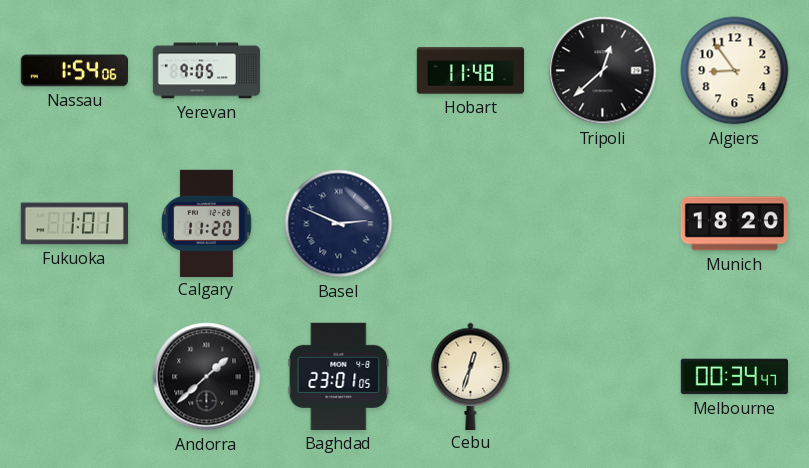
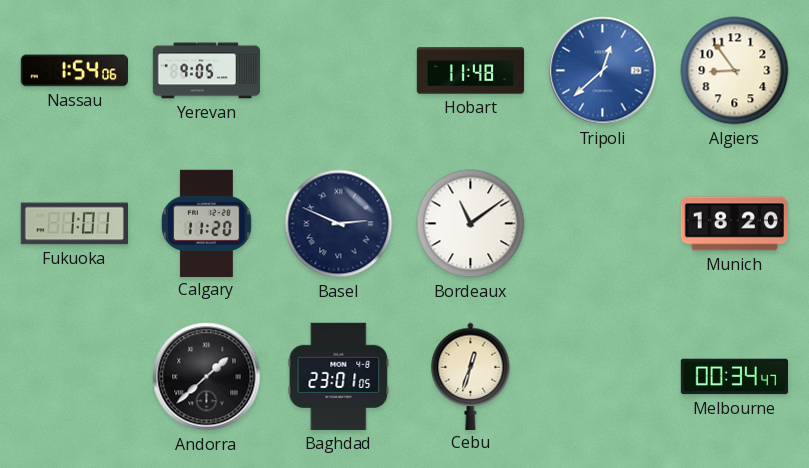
Tripoli dial: black -> blue (603, 71)
Bordeaux: none -> 11:09 (471, 224)
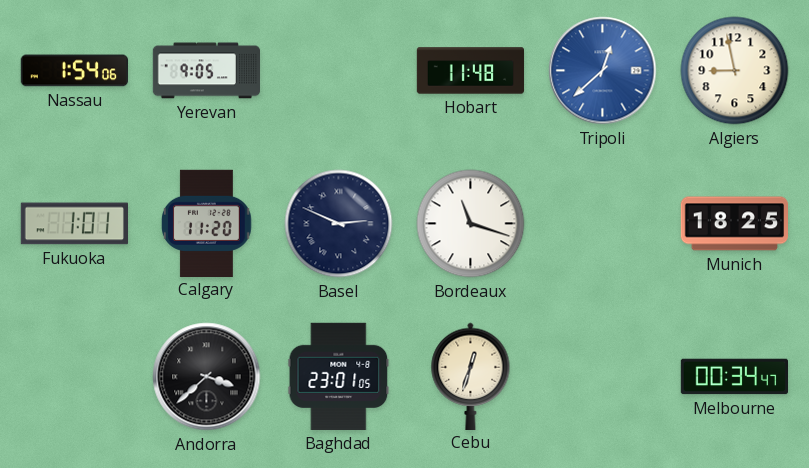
Algiers: 8:54 -> 8:58 (735, 71)
Bordeaux: 11:09 -> 11:18 (471, 224)
Munich: 18:20 -> 18:25 (734, 224)
Andorra: 1:38 -> 3:38 (207, 377)
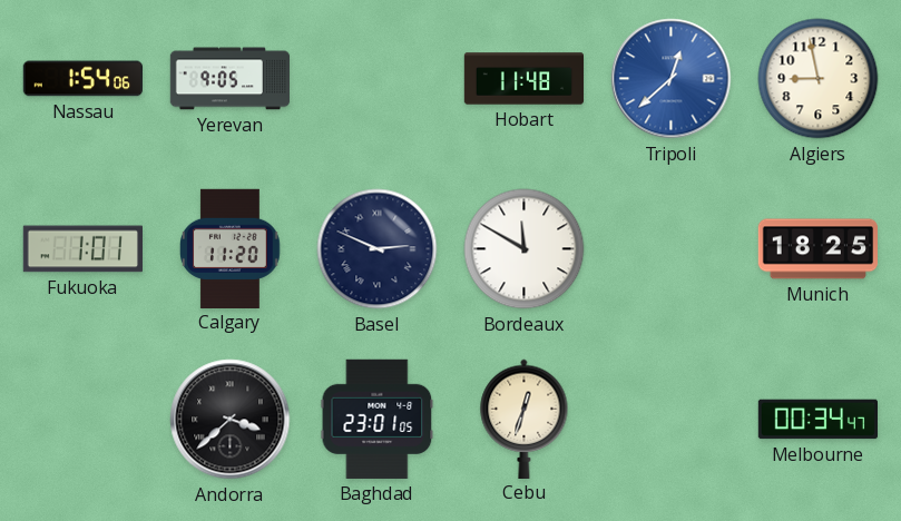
Bordeaux: 11:18 -> 11:50 (525, 249)
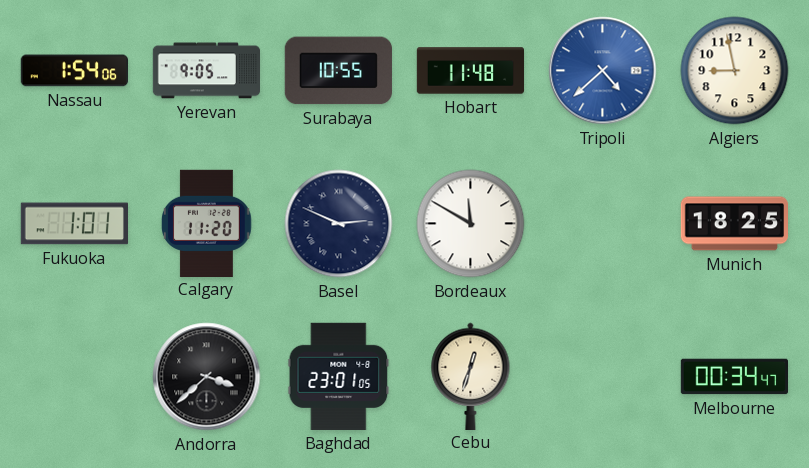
Surabaya: none -> 10:55 (338, 71)
Tripoli: 12:38 -> 4:38 (603, 71)
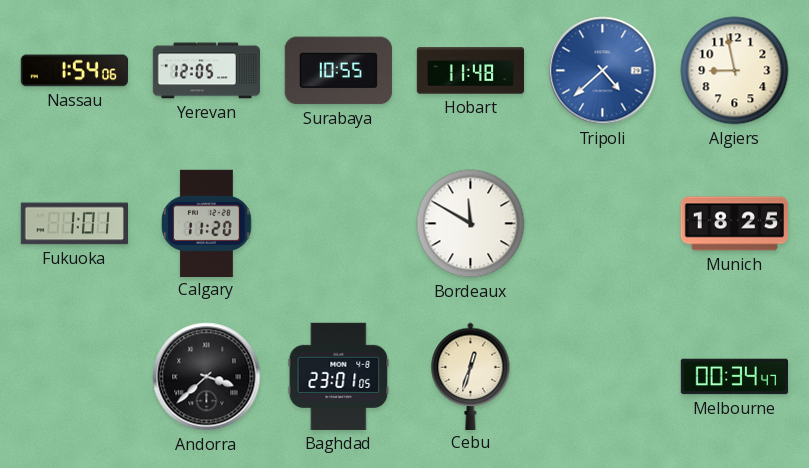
Yerevan: 9:05 -> 12:05 (206, 71)
Basel: 2:49 -> none (339, 224)
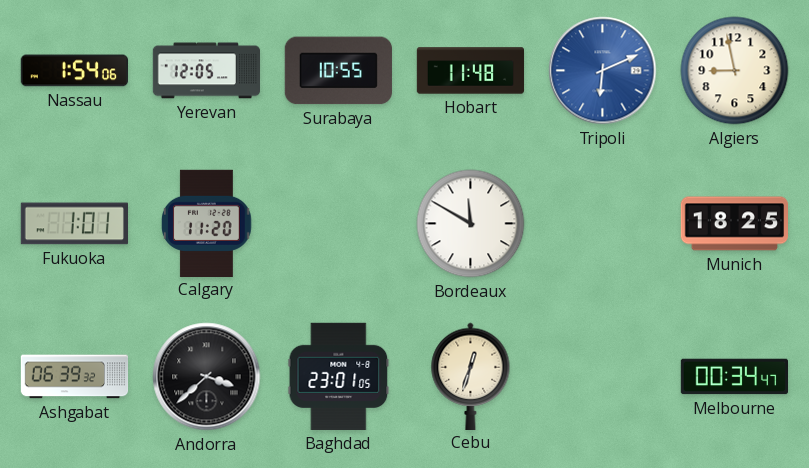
Tripoli: 4:38 -> 6:11 (603, 71)
Ashgabat: none -> 06:39 (75, 377)
